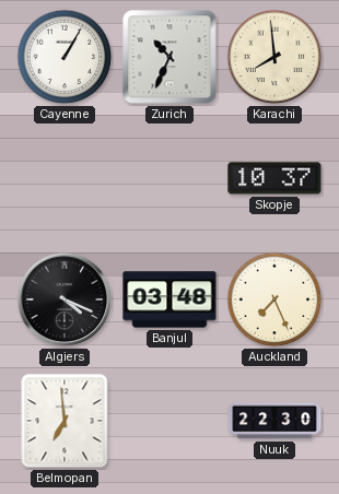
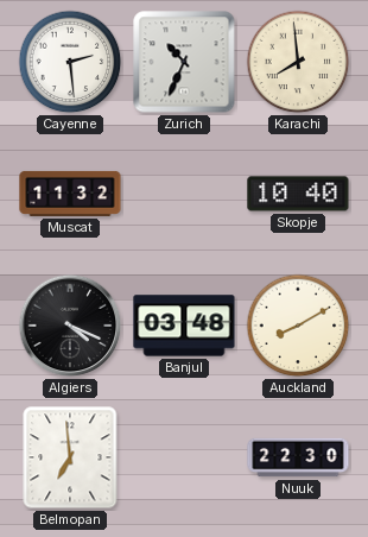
Cayenne: 1:05 -> 2:29 (70, 62)
Muscat: none -> 11:32 (70, 194)
Skopje: 10:37 -> 10:40 (298, 194)
Auckland: 7:26 -> 8:10 (298, 326)
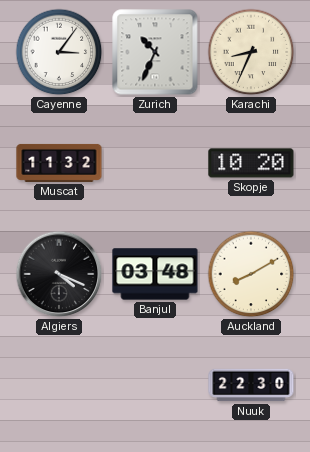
Cayenne: 2:29 -> 3:06 (59, 52)
Karachi: 7:59 -> 8:34 (251, 52)
Skopje: 10:40 -> 10:20 (251, 163)
Belmopan: 6:59 -> none (70, 457)
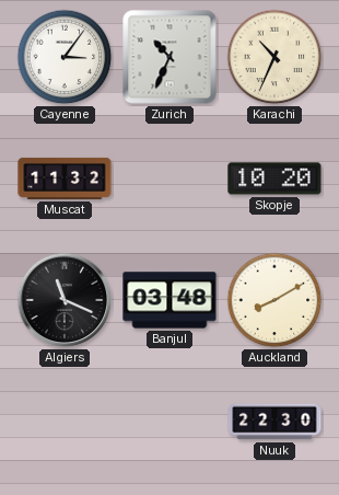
Karachi: 8:34 -> 10:34 (274, 57)
Algiers: 4:19 -> 11:19 (65, 300)
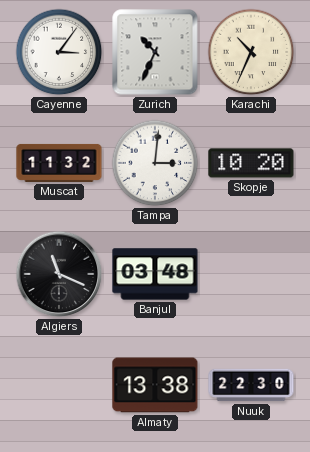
Tampa: none -> 3:01 (155, 163)
Auckland: 8:10 -> none (274, 300)
Almaty: none -> 13:38 (155, 385)
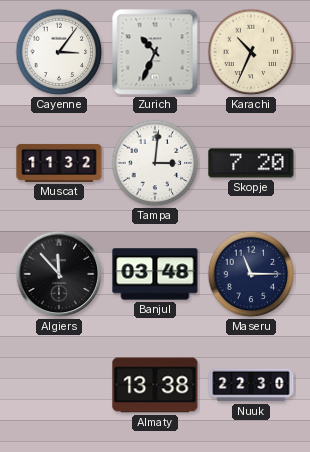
Skopje: 10:20 -> 7:20 (251, 163)
Algiers: 11:19 -> 11:53 (59, 274)
Maseru: none -> 11:15 (251, 274)
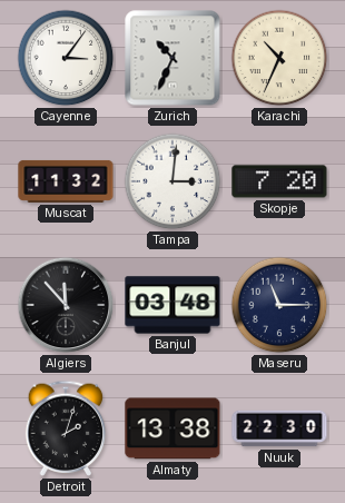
Detroit: none -> 2:03 (66, 428)
